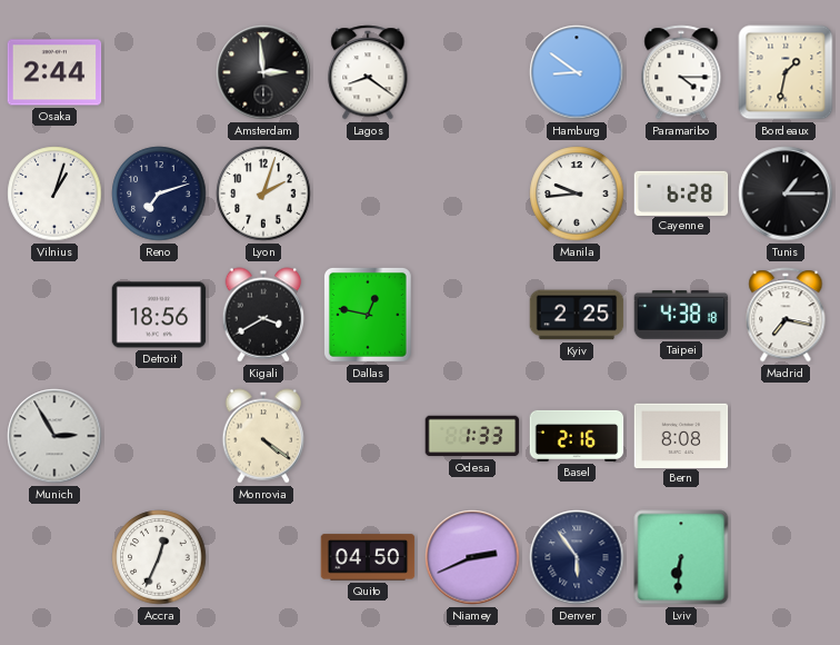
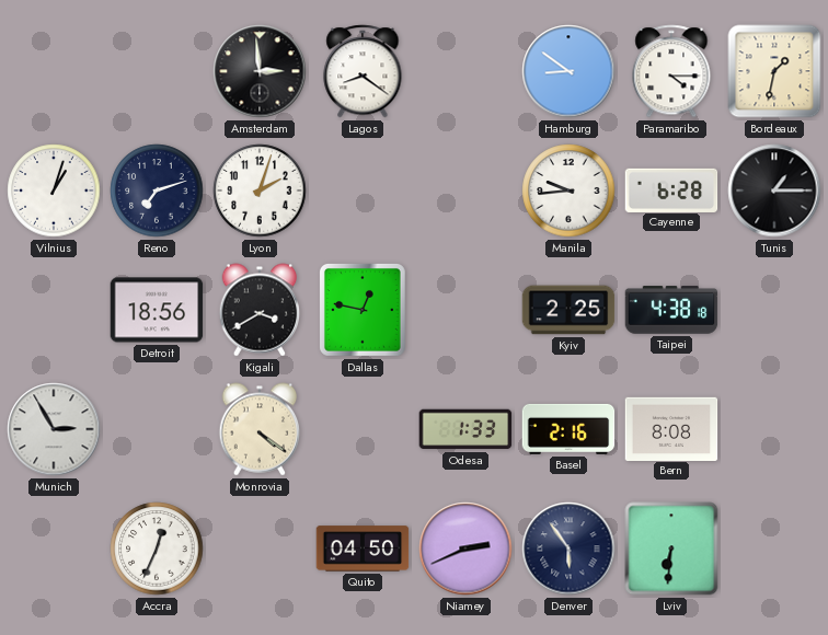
Osaka: 2:44 -> none (54, 72)
Madrid: 7:17 -> none (786, 315)
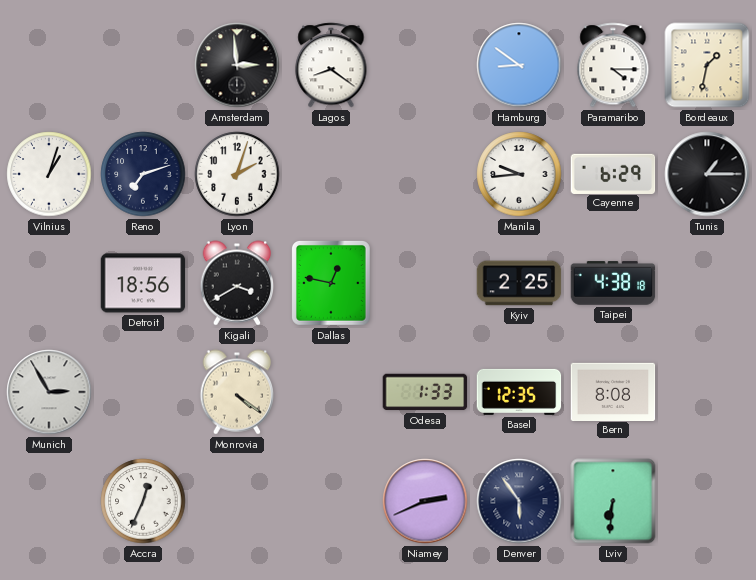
Cayenne: 6:28 -> 6:29 (613, 173)
Basel: 2:16 -> 12:35 (519, 392)
Quito: 04:50 -> none (363, 549)
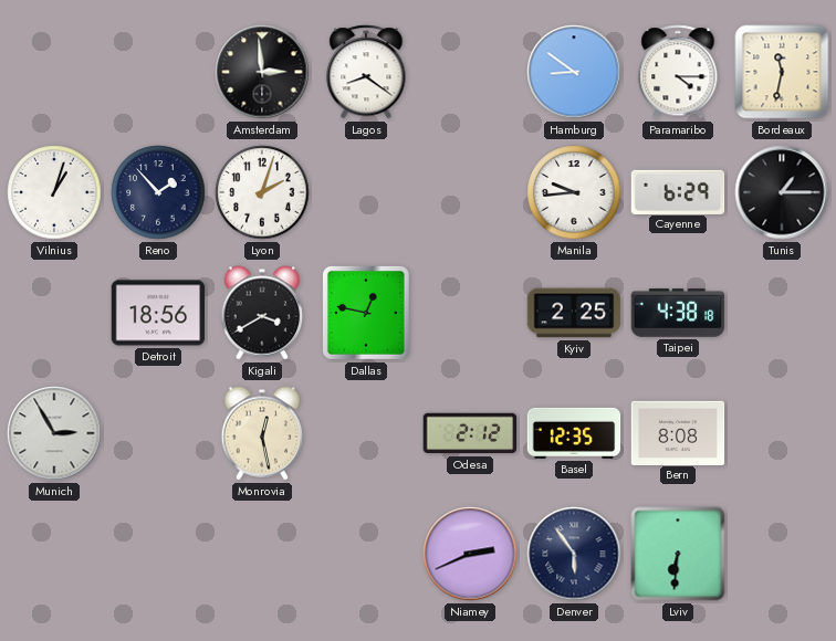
Bordeaux: 1:32 -> 11:32 (782, 72)
Reno: 7:12 -> 1:53 (158, 192)
Monrovia: 4:21 -> 12:28 (262, 433)
Odesa: 1:33 -> 2:12 (470, 433)
Accra: 12:34 -> none (143, 501)
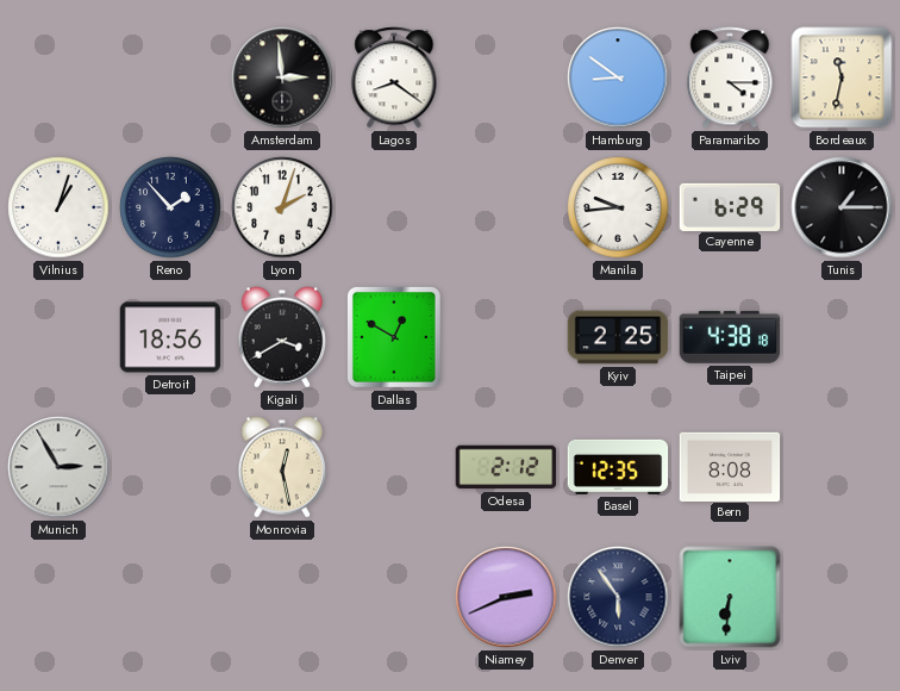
Dallas: 12:47 -> 12:50 (394, 337)
